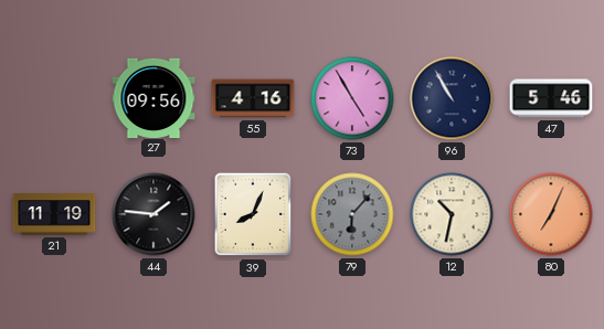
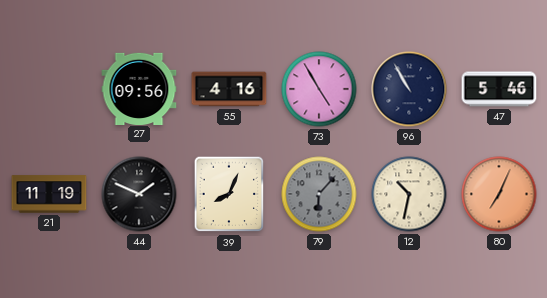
44: 1:46 -> 1:49 (139, 194)
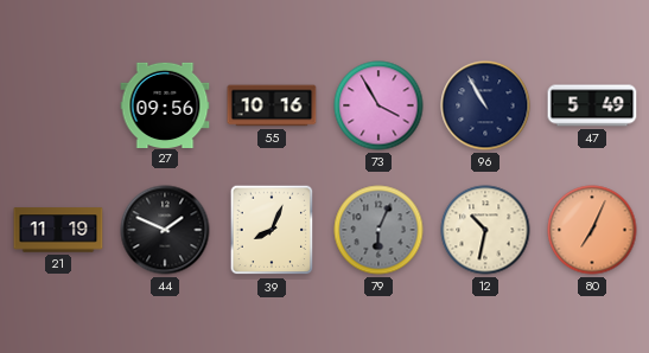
55: 4:16 -> 10:16 (272, 105)
73: 4:55 -> 3:55 (378, 105)
47: 5:46 -> 5:49 (592, 105)
79: 6:07 -> 6:04 (378, 230)
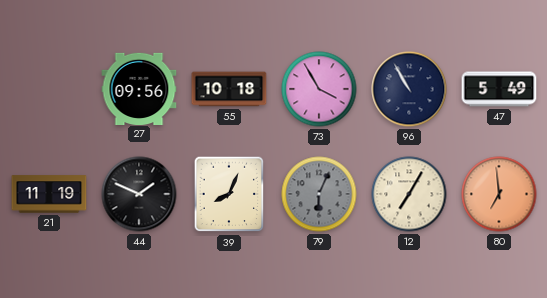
55: 10:16 -> 10:18 (229, 89)
12: 10:32 -> 7:05 (409, 194)
80: 7:04 -> 6:59 (499, 194)
